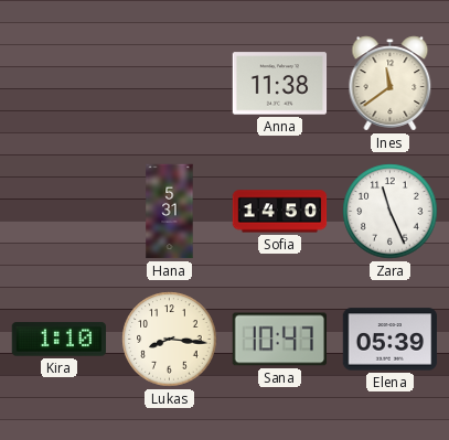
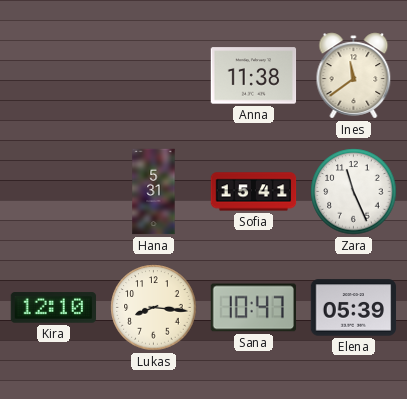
Sofia: 14:50 -> 15:41 (254, 192)
Kira: 1:10 -> 12:10 (54, 308)
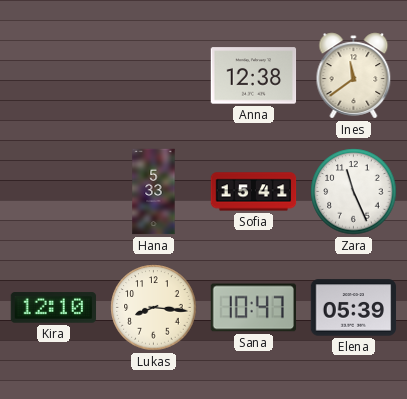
Anna: 11:38 -> 12:38 (254, 76)
Hana: 5:31 -> 5:33 (154, 192)
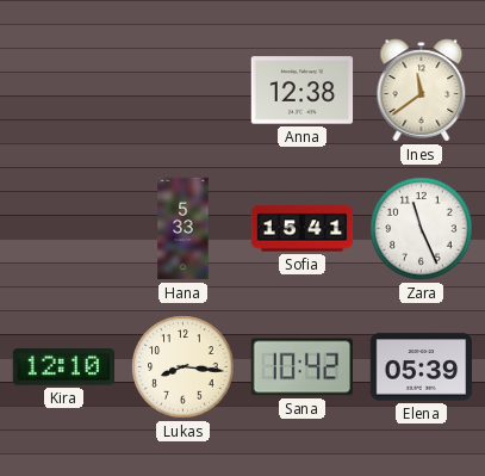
Sana: 10:47 -> 10:42 (301, 367)
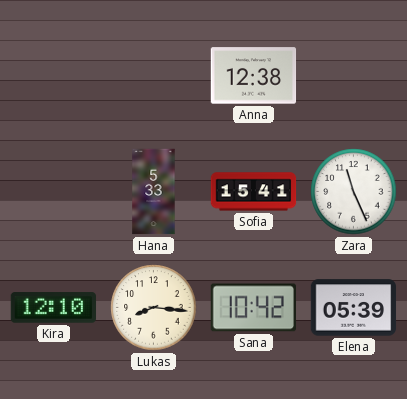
Ines: 11:39 -> none (422, 91)
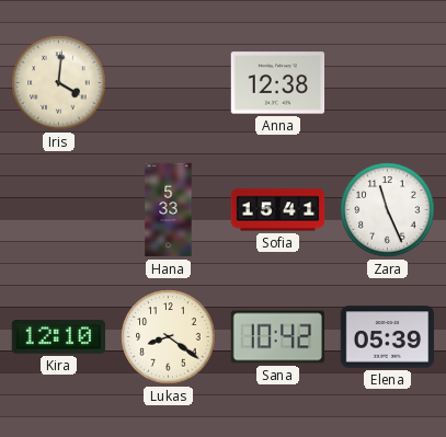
Iris: none -> 4:01 (59, 83)
Lukas: 8:16 -> 8:21 (169, 337)
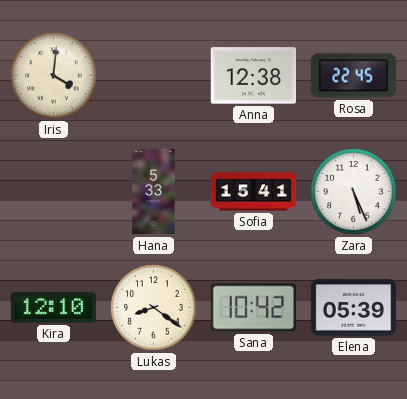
Rosa: none -> 22:45 (353, 76)
Zara: 11:26 -> 5:26 (354, 192)
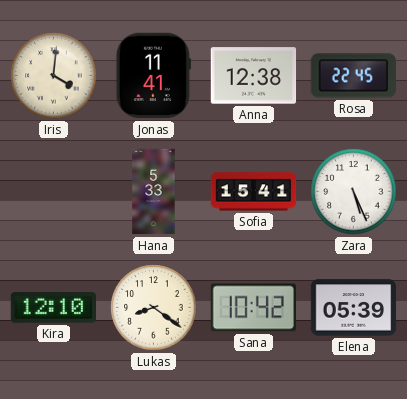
Jonas: none -> 11:41 (153, 76)
